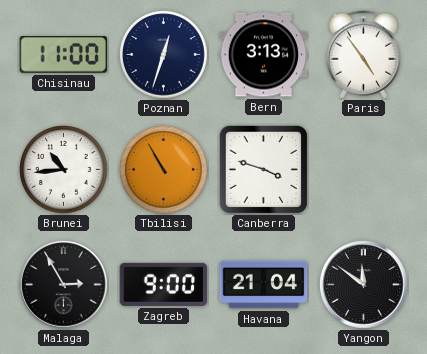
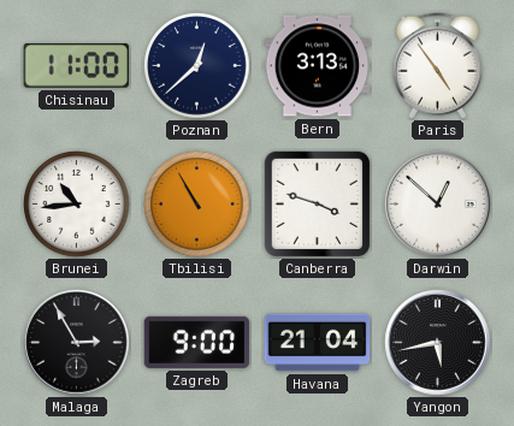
Poznan: 12:33 -> 12:38 (197, 66)
Darwin: none -> 12:52 (438, 205)
Yangon: 11:51 -> 5:43 (438, 343)
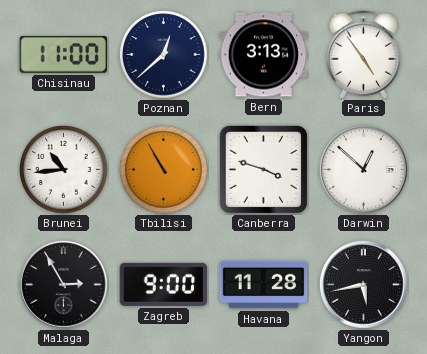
Havana: 21:04 -> 11:28 (264, 285)
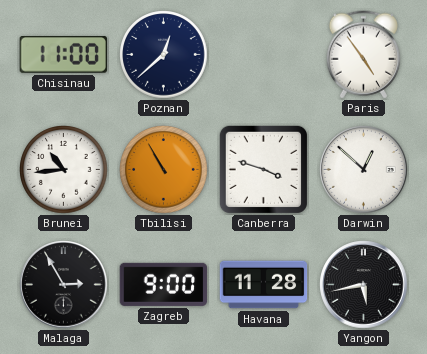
Bern: 3:13 -> none (264, 55)
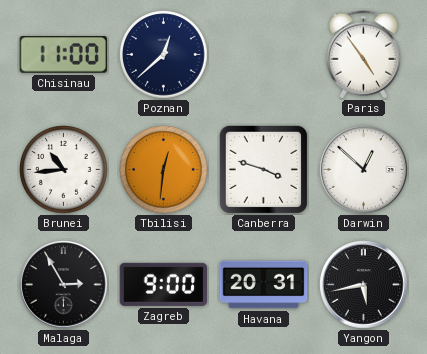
Tbilisi: 10:55 -> 12:31 (164, 170)
Havana: 11:28 -> 20:31 (264, 285)
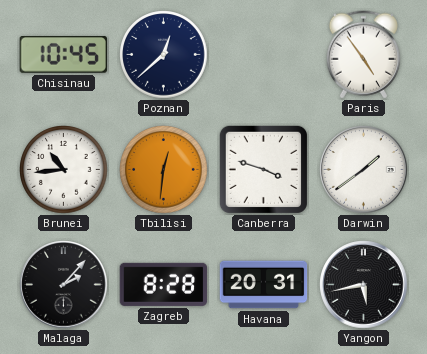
Chisinau: 11:00 -> 10:45 (63, 55)
Darwin: 12:52 -> 1:39 (364, 170)
Malaga: 2:55 -> 2:07 (64, 285)
Zagreb: 9:00 -> 8:28 (164, 284)
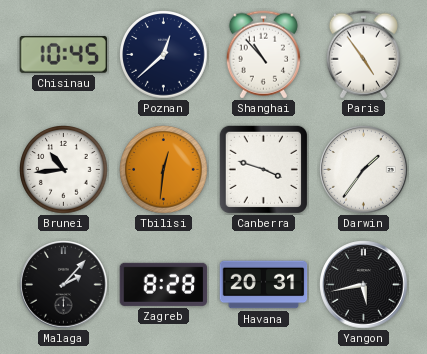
Shanghai: none -> 10:53 (263, 55)
Darwin: 1:39 -> 1:36 (364, 170)
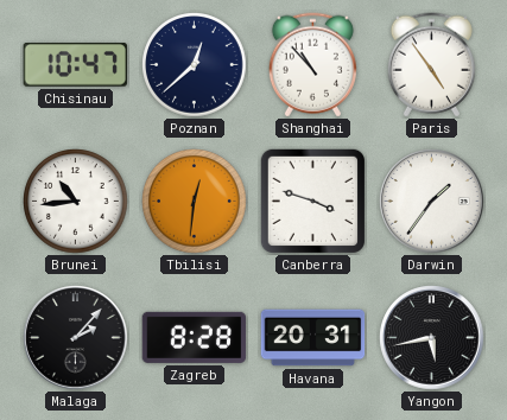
Chisinau: 10:45 -> 10:47 (75, 65)
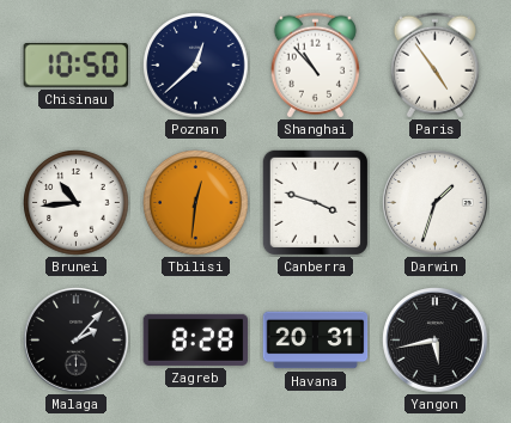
Chisinau: 10:47 -> 10:50 (75, 66)
Darwin: 1:36 -> 1:33 (436, 203)
